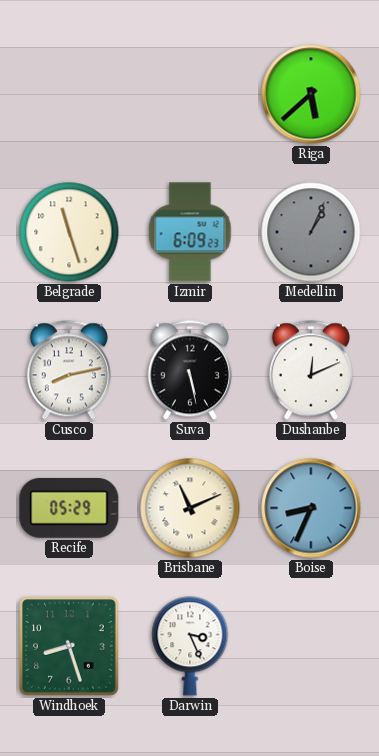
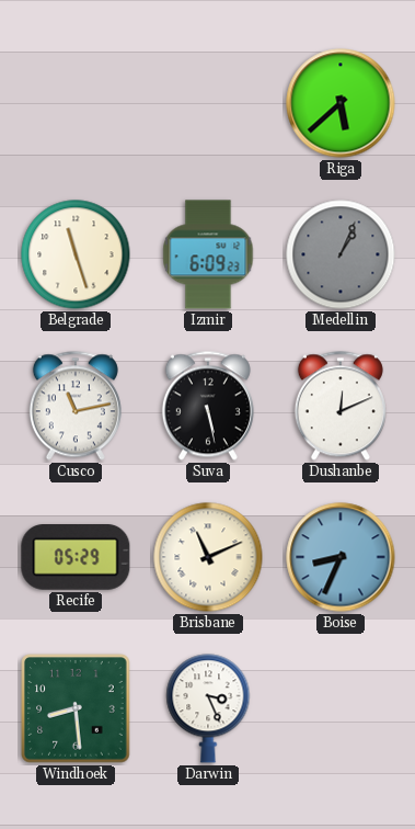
Cusco: 8:13 -> 11:13 (76, 406)
Windhoek: 8:27 -> 8:29 (76, 708)
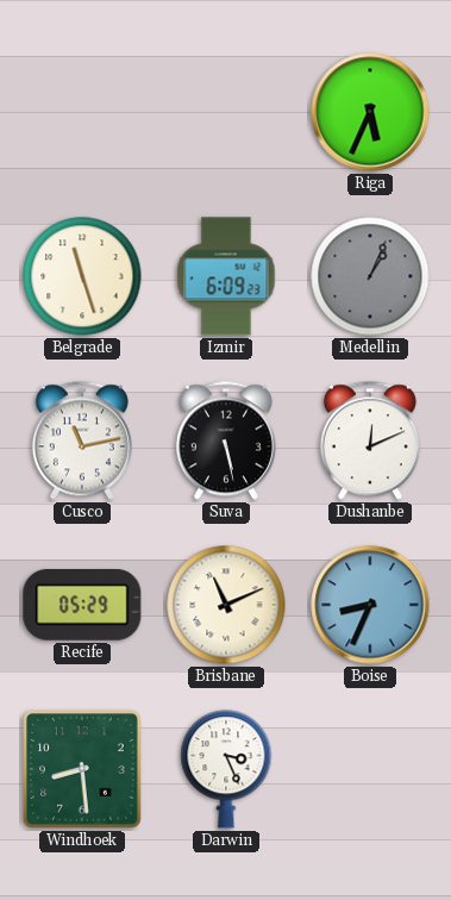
Riga: 5:38 -> 5:34 (370, 112)
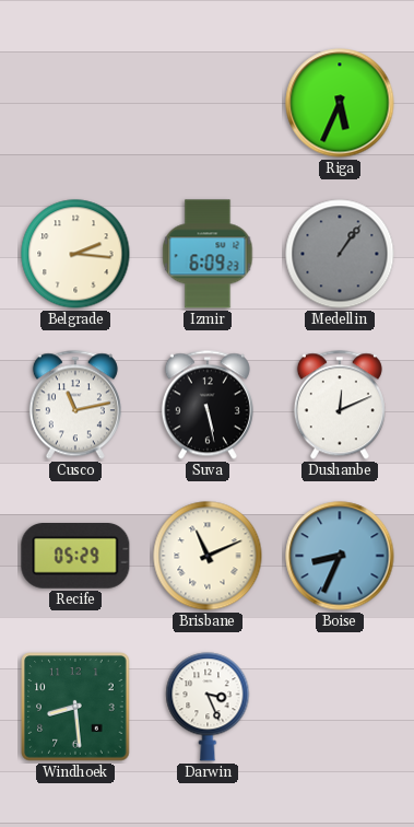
Belgrade: 11:27 -> 2:16 (75, 254)
Medellin: 1:04 -> 1:06 (340, 254)
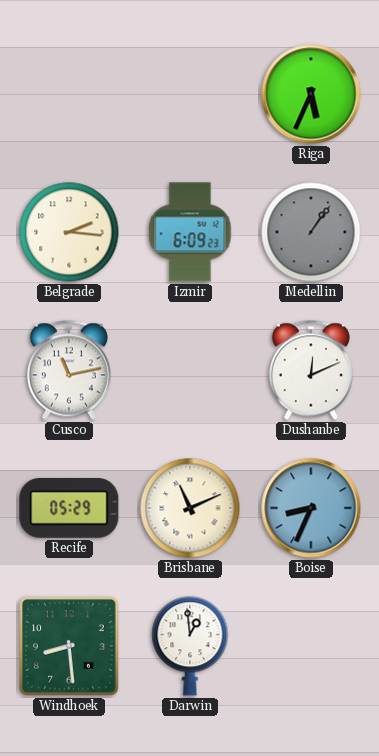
Suva: 5:28 -> none (208, 405)
Darwin: 3:26 -> 12:59 (190, 646)
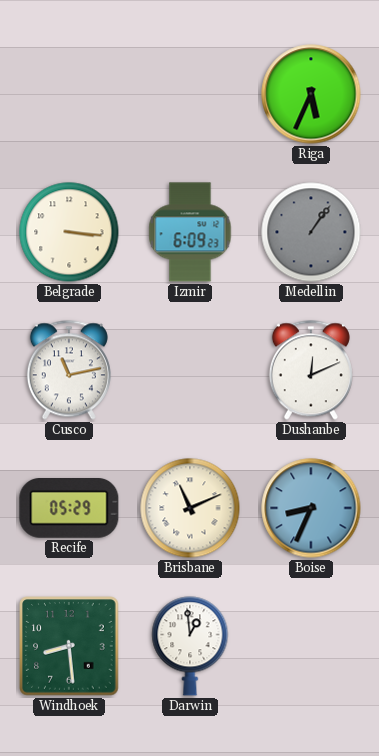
Belgrade: 2:16 -> 3:16 (69, 232)
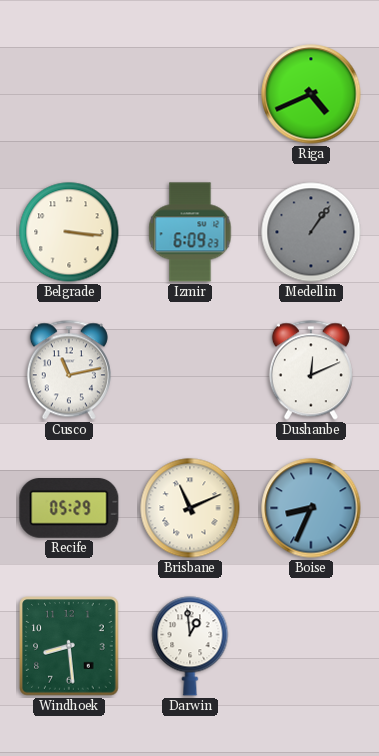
Riga: 5:34 -> 4:41 (311, 94)
